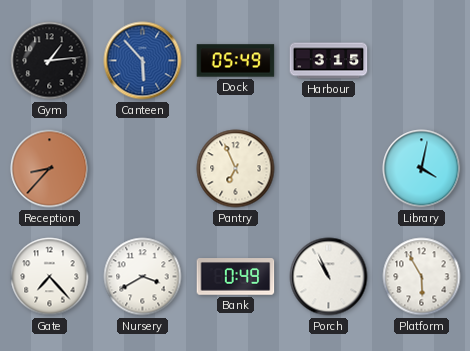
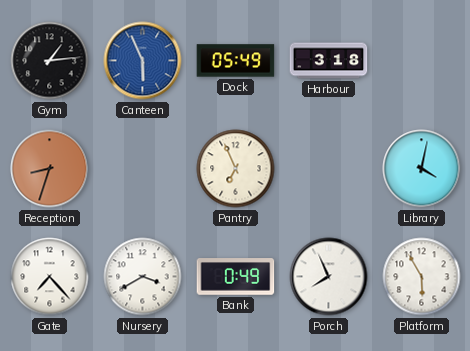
Canteen: 5:53 -> 5:56 (143, 61)
Harbour: 3:15 -> 3:18 (329, 61)
Reception: 8:37 -> 8:33 (50, 169)
Porch: 10:56 -> 7:56 (329, 277)
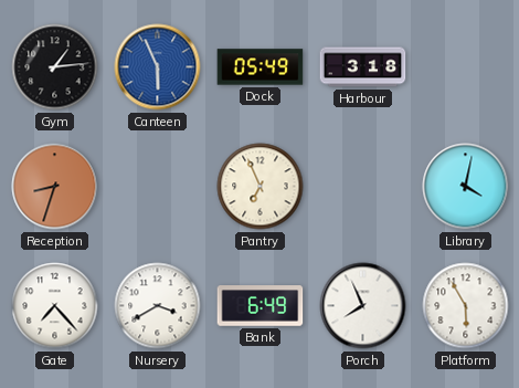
Bank: 0:49 -> 6:49 (261, 306)
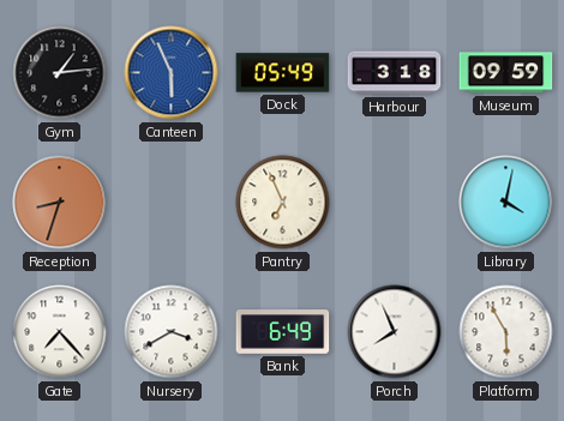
Museum: none -> 09:59 (506, 73)
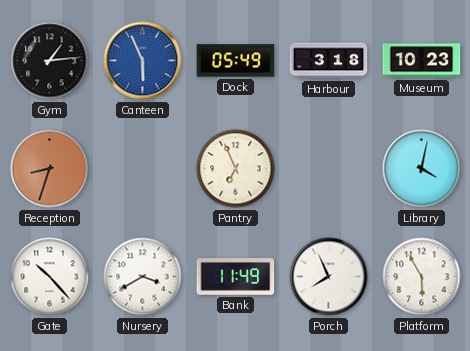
Museum: 09:59 -> 10:23 (422, 61)
Gate: 7:23 -> 10:23 (50, 277)
Bank: 6:49 -> 11:49 (236, 277)
